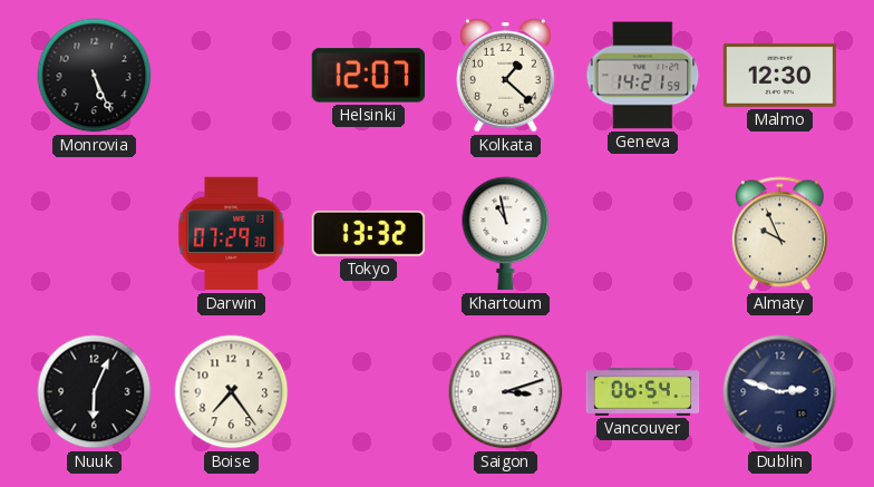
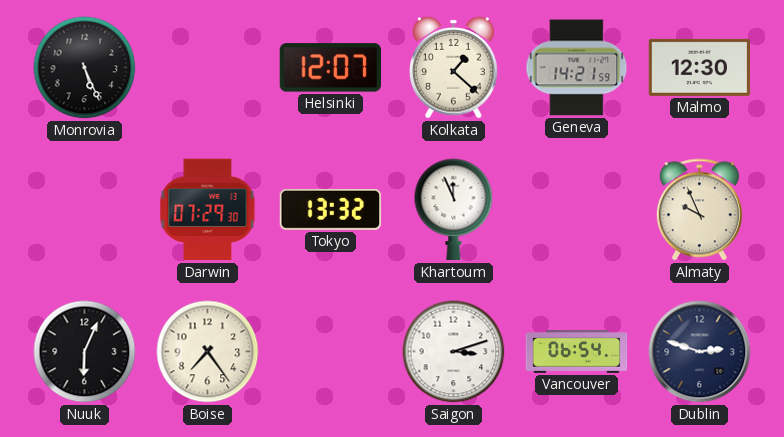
Khartoum: 10:58 -> 11:56 (454, 210)
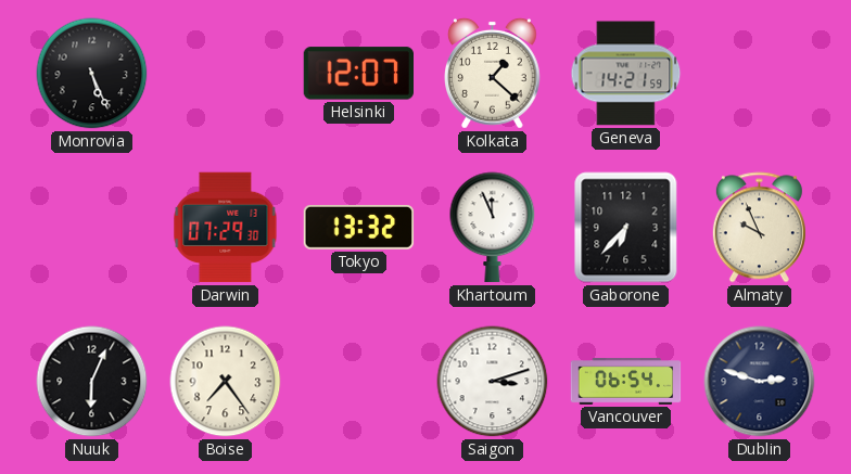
Malmo: 12:30 -> none (700, 67)
Gaborone: none -> 6:37 (626, 228)
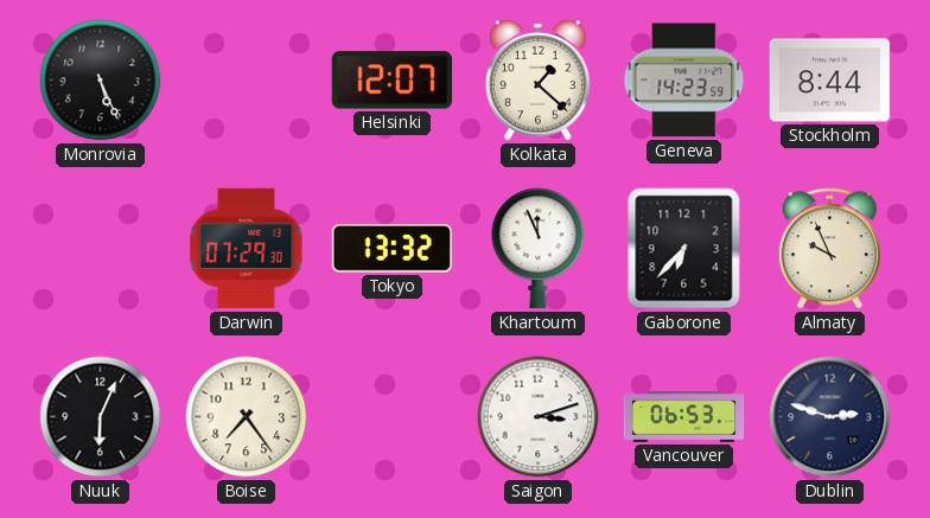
Geneva: 14:21 -> 14:23 (684, 81)
Stockholm: none -> 8:44 (830, 81)
Vancouver: 06:54 -> 06:53 (684, 417)
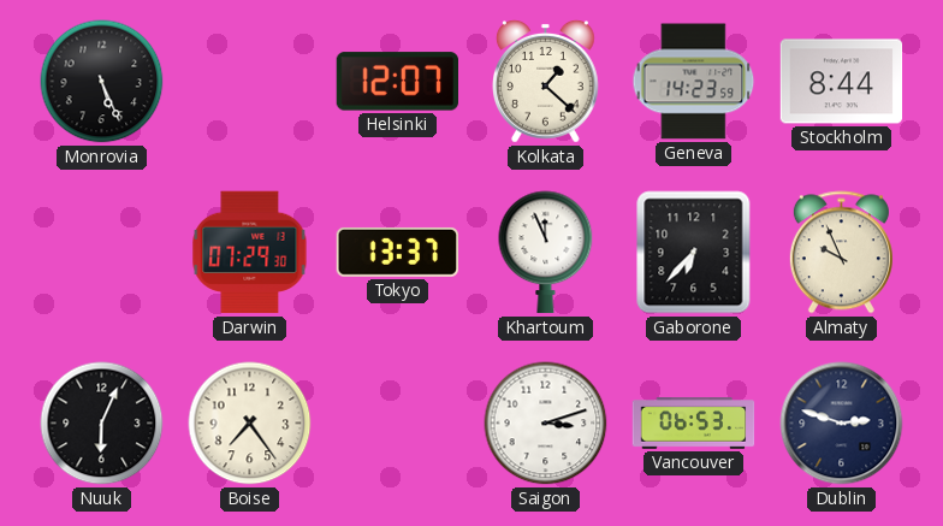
Tokyo: 13:32 -> 13:37 (398, 252)
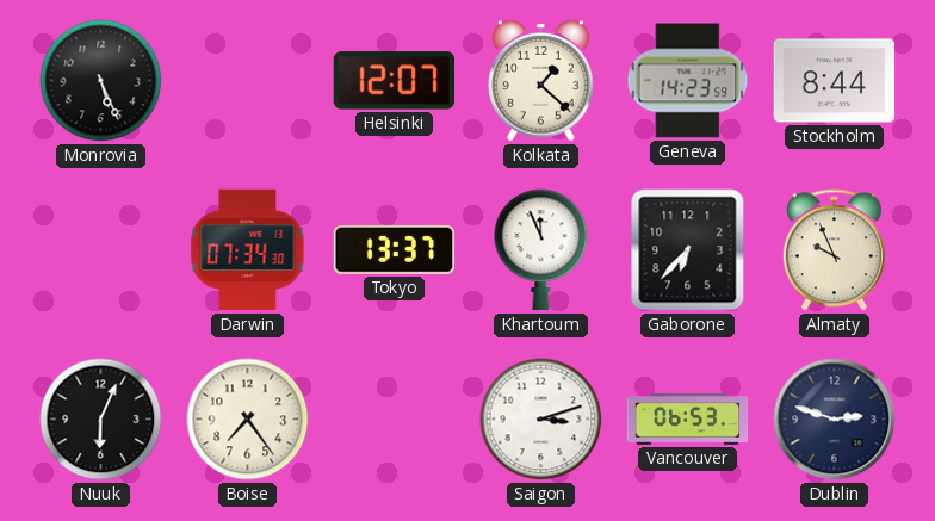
Darwin: 07:29 -> 07:34 (248, 250)
